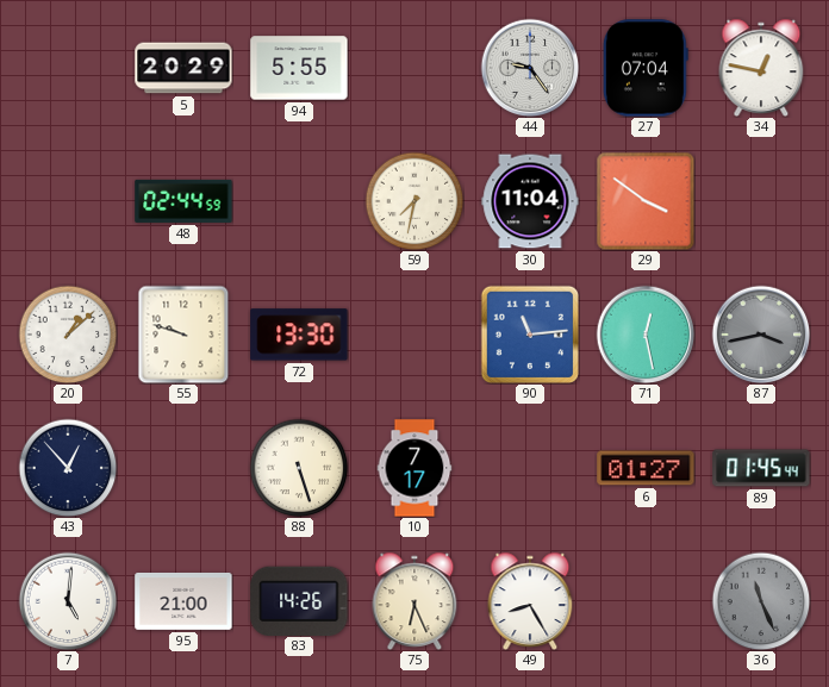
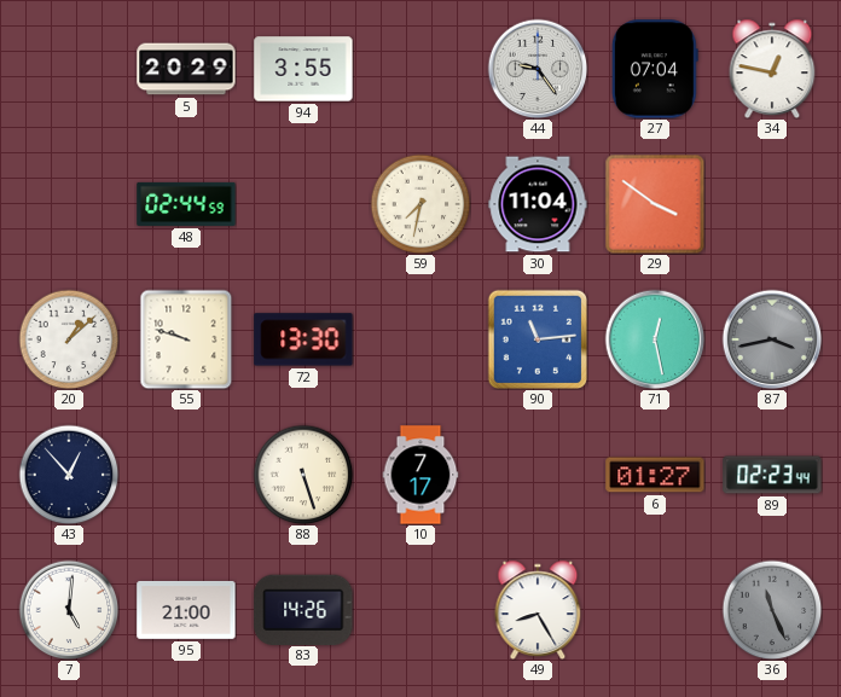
94: 5:55 -> 3:55 (303, 69)
89: 01:45 -> 02:23 (772, 475)
75: 6:26 -> none (414, 600)
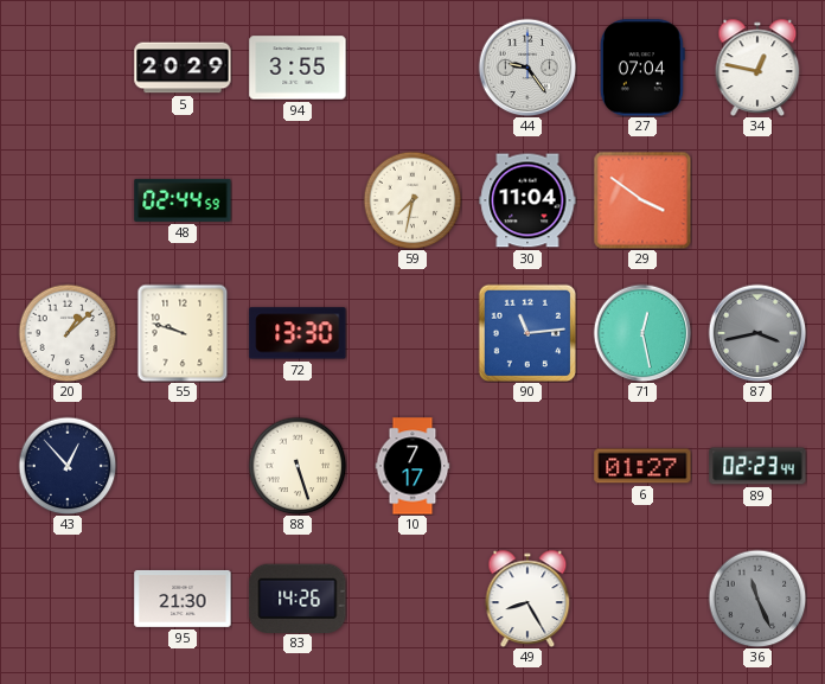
7: 5:01 -> none (69, 610)
95: 21:00 -> 21:30 (183, 599)
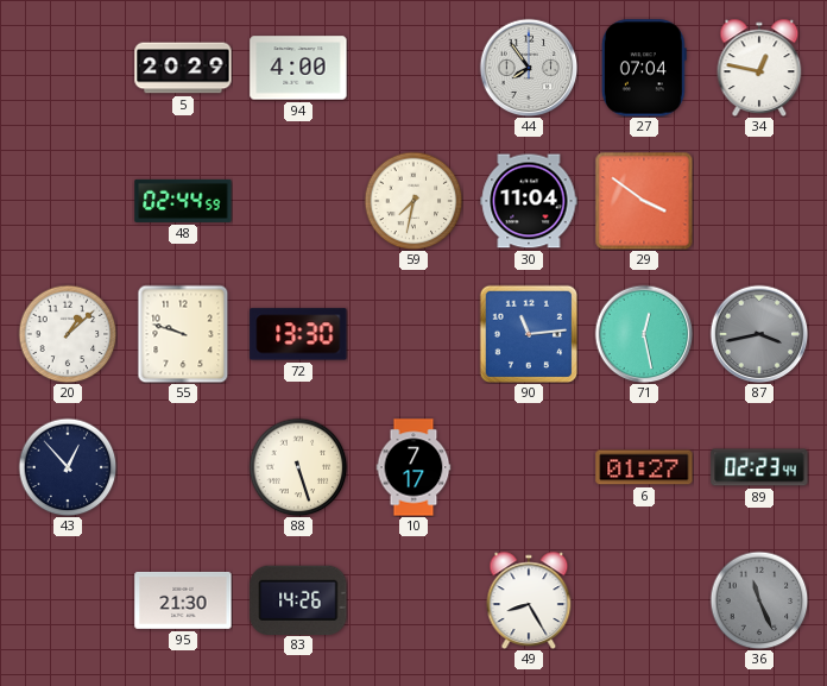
94: 3:55 -> 4:00 (298, 68)
44: 9:24 -> 7:54 (529, 68)
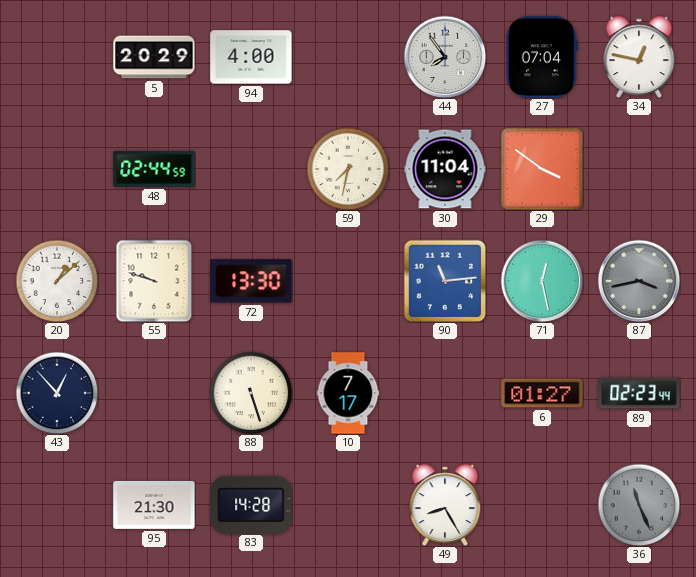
83: 14:26 -> 14:28 (251, 504)
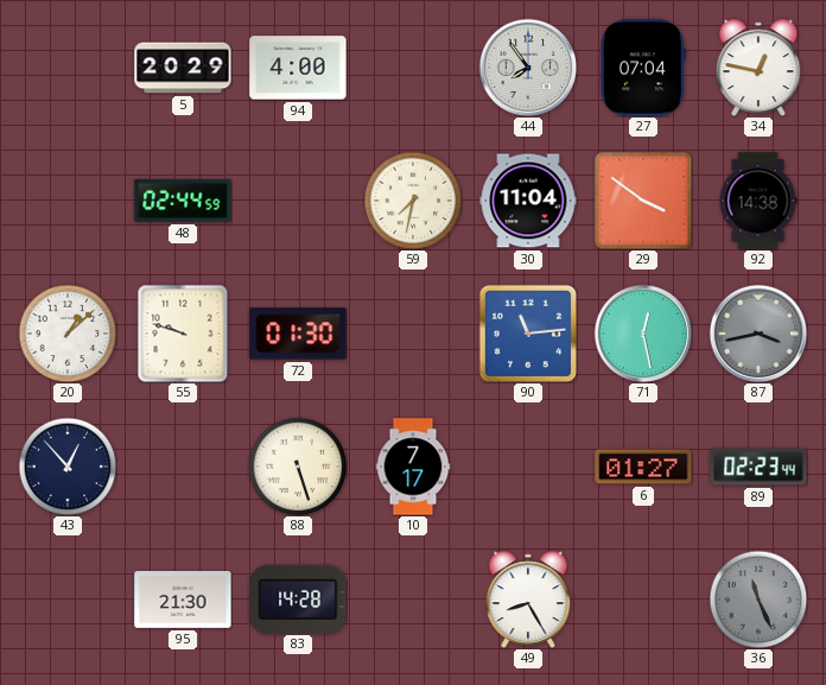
92: none -> 14:38 (758, 201)
72: 13:30 -> 01:30 (298, 334)
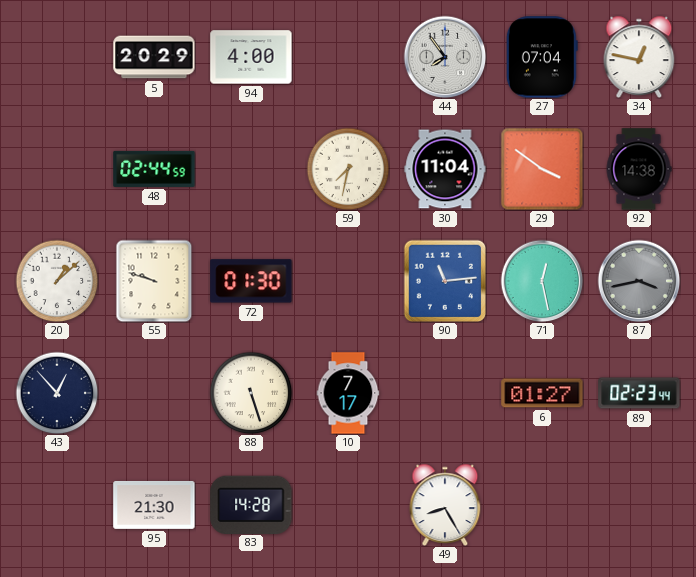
36: 11:26 -> none (758, 600)
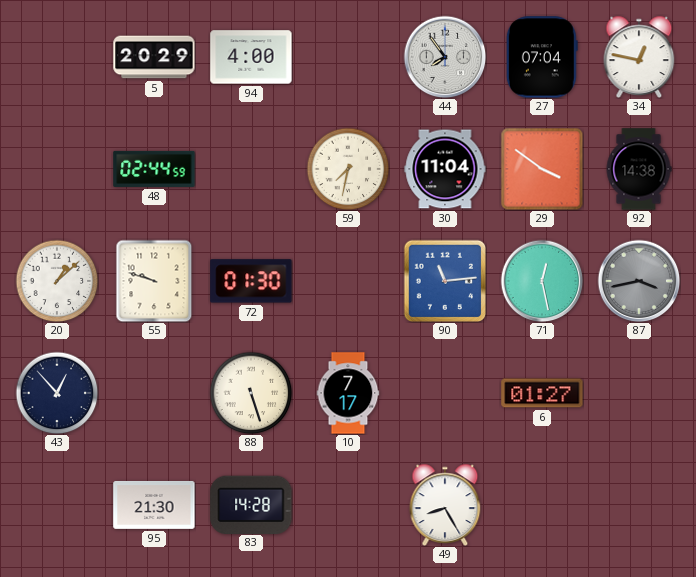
89: 02:23 -> none (639, 393)
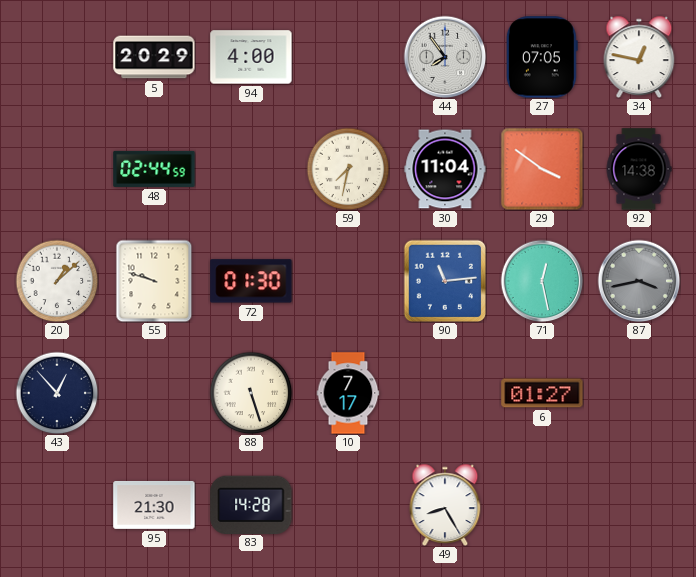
27: 07:04 -> 07:05 (542, 57)
